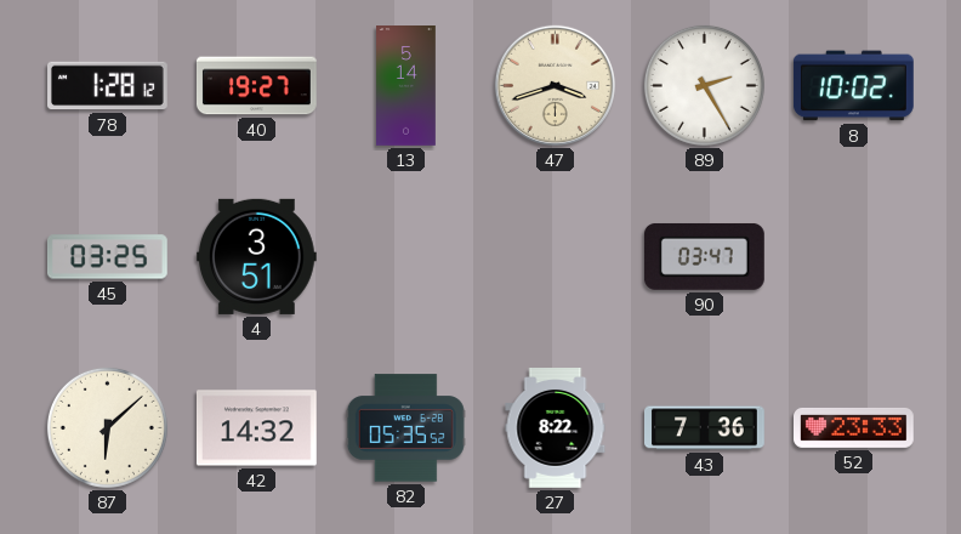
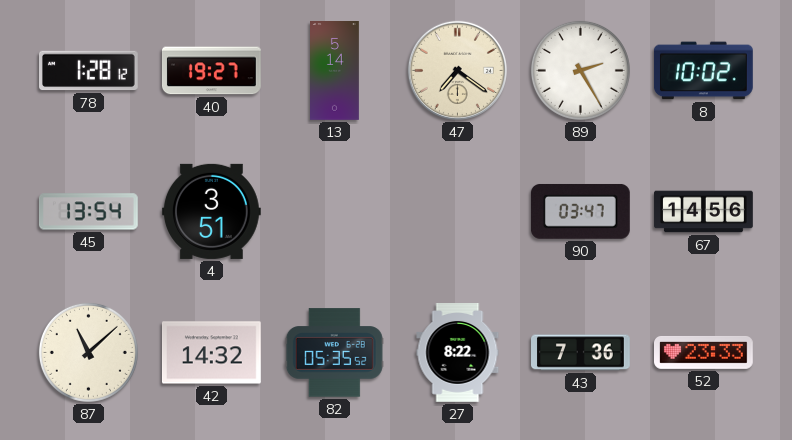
47: 3:42 -> 7:21 (457, 70)
45: 03:25 -> 13:54 (88, 212)
67: none -> 14:56 (704, 212)
87: 6:08 -> 11:08 (88, 352)
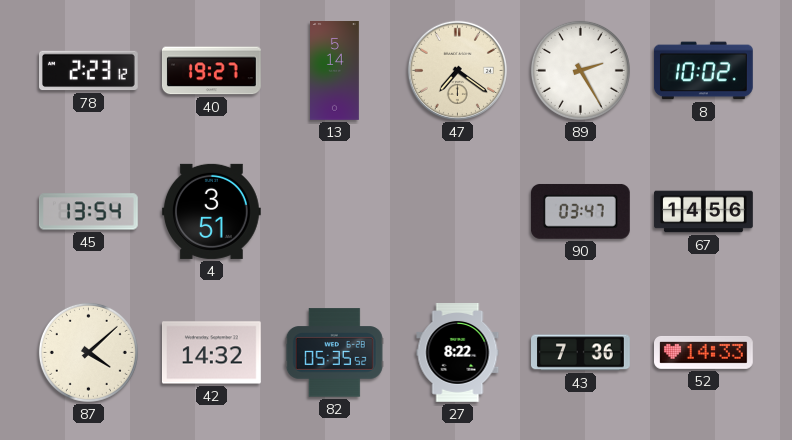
78: 1:28 -> 2:23 (89, 71)
87: 11:08 -> 4:08 (88, 352)
52: 23:33 -> 14:33 (704, 352)
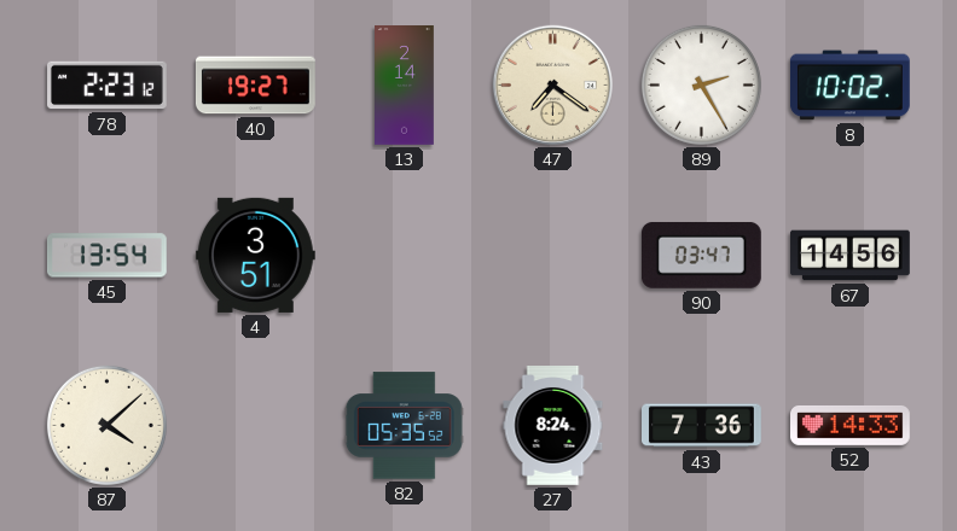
13: 5:14 -> 2:14 (405, 86)
42: 14:32 -> none (211, 353)
27: 8:22 -> 8:24 (553, 426)
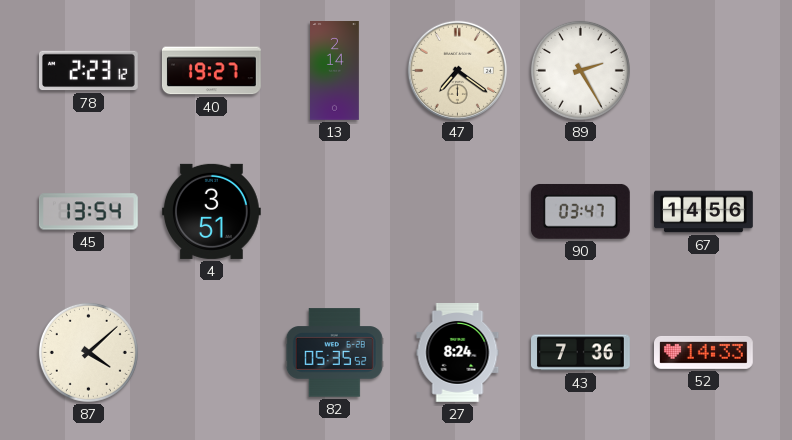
8: 10:02 -> none (851, 86)
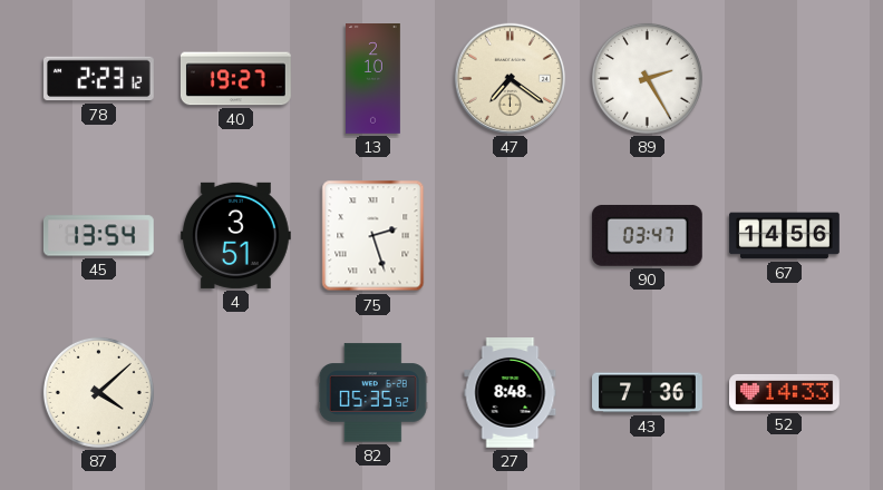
13: 2:14 -> 2:10 (373, 79)
75: none -> 2:27 (373, 236)
27: 8:24 -> 8:48 (511, 393)
